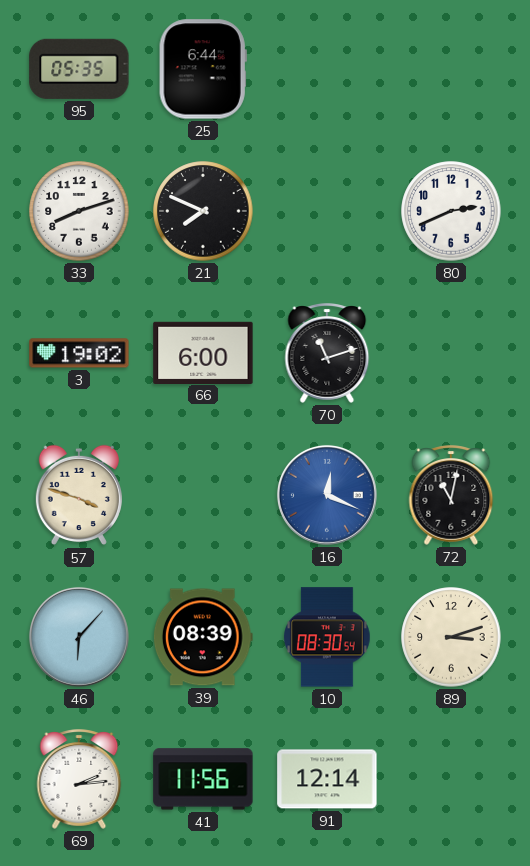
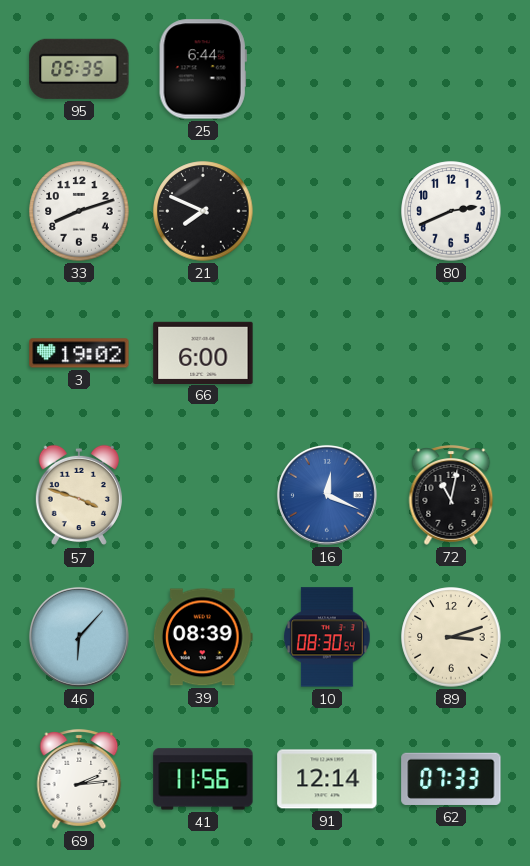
70: 11:12 -> none (327, 353)
62: none -> 07:33 (451, 779)
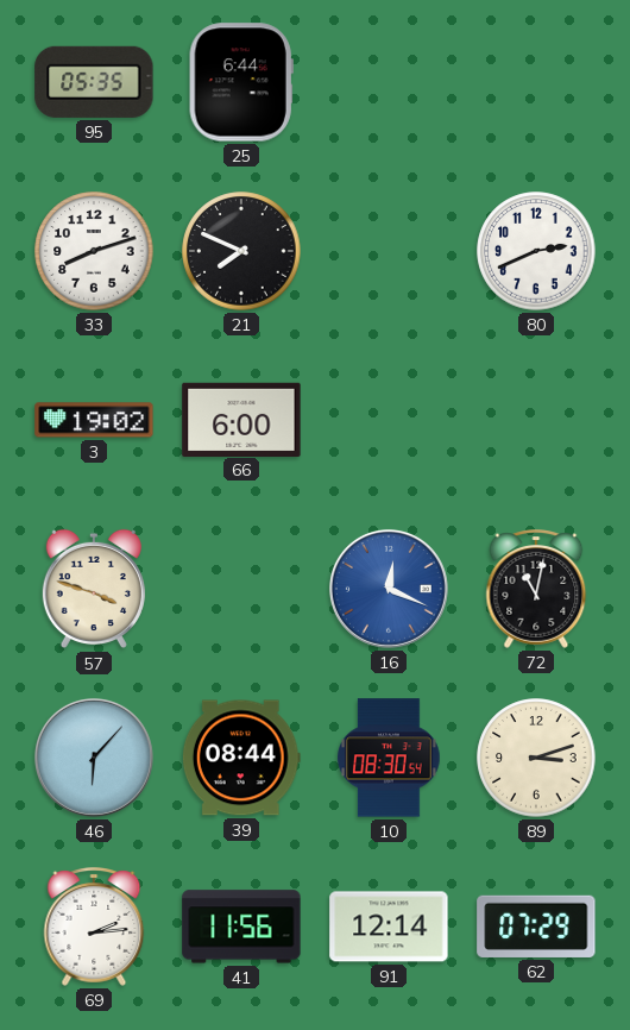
39: 08:39 -> 08:44 (241, 758)
62: 07:33 -> 07:29 (536, 927)
